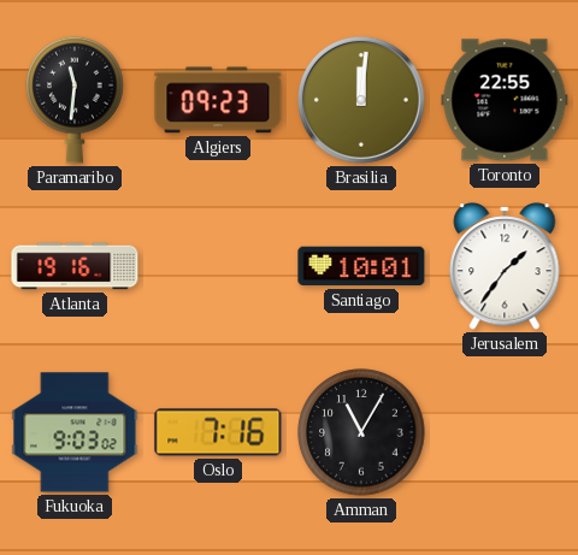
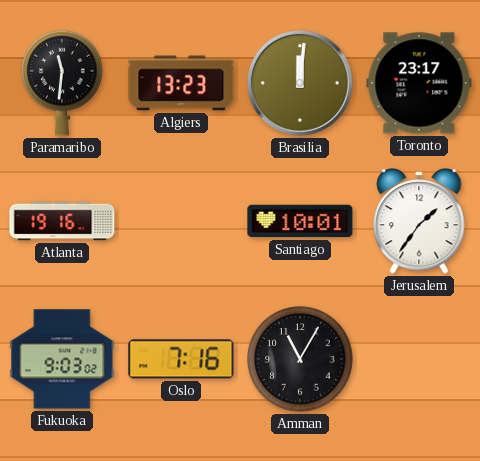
Algiers: 09:23 -> 13:23 (181, 83)
Toronto: 22:55 -> 23:17 (419, 83)
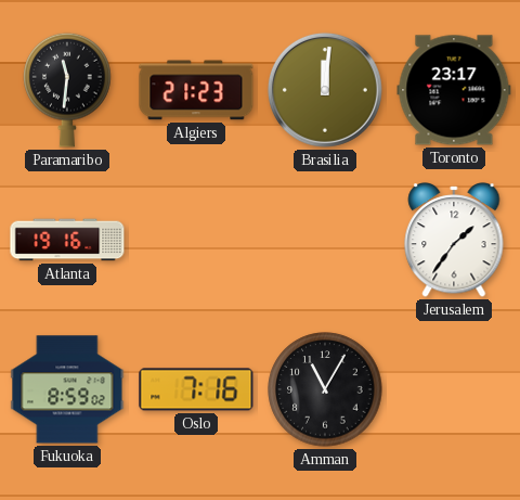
Algiers: 13:23 -> 21:23 (196, 90)
Santiago: 10:01 -> none (300, 221)
Fukuoka: 9:03 -> 8:59 (67, 389)
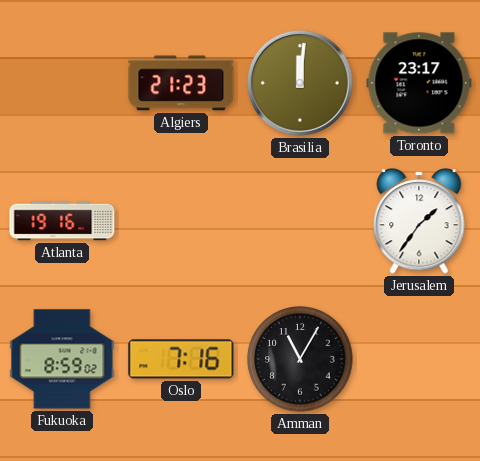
Paramaribo: 11:31 -> none (67, 90)
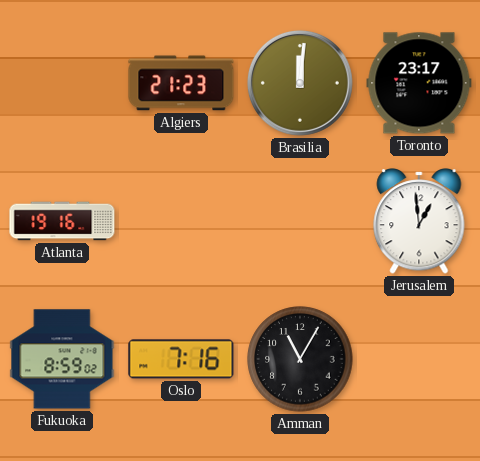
Jerusalem: 1:36 -> 12:59 (419, 221)
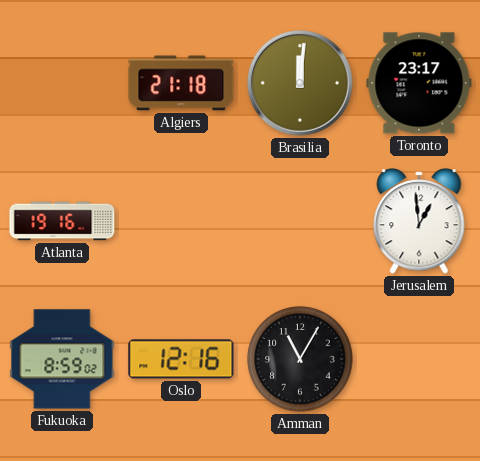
Algiers: 21:23 -> 21:18 (181, 83)
Oslo: 7:16 -> 12:16 (181, 359)
